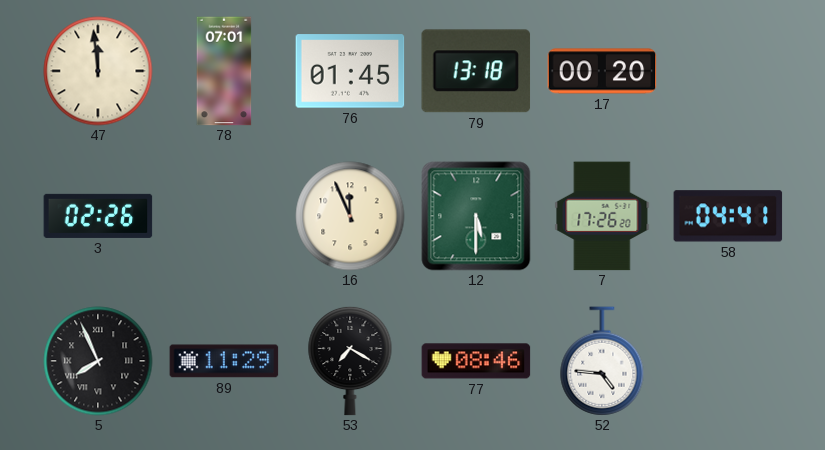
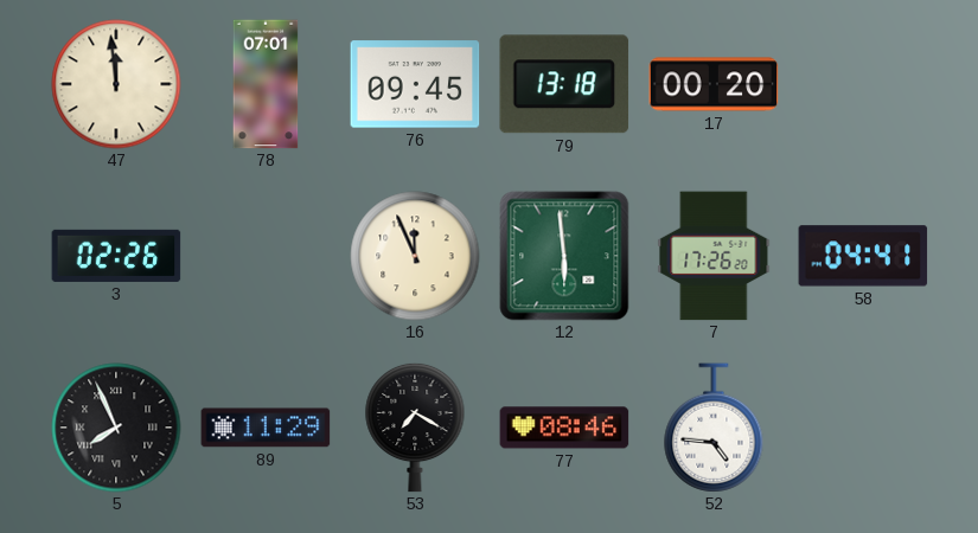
76: 01:45 -> 09:45 (415, 84)
12: 5:30 -> 5:59 (564, 256)
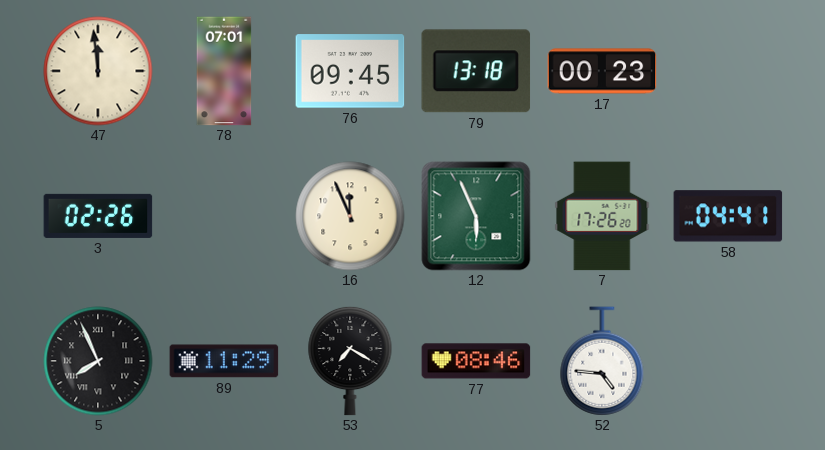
17: 00:20 -> 00:23 (602, 71)
12: 5:59 -> 5:56 (476, 216)
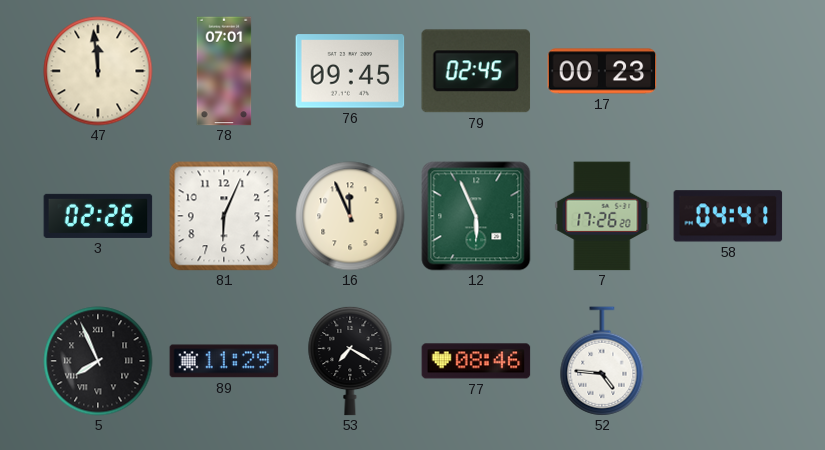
79: 13:18 -> 02:45 (476, 71)
81: none -> 6:04 (224, 216)
